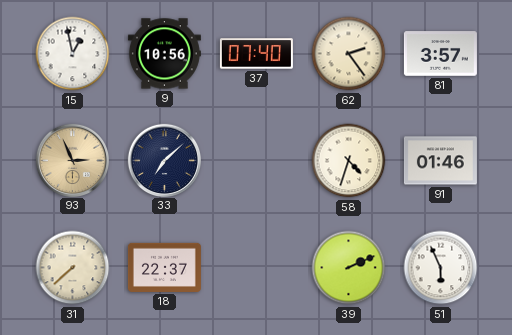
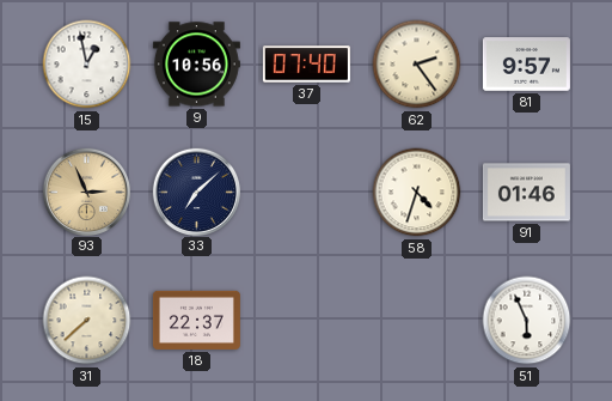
81: 3:57 -> 9:57 (526, 65)
39: 2:11 -> none (349, 268)
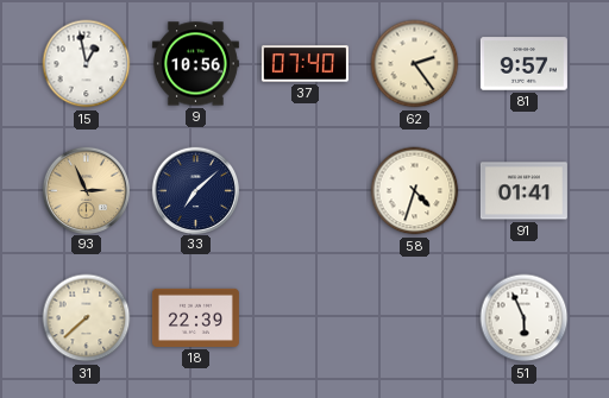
91: 01:46 -> 01:41 (523, 191)
18: 22:37 -> 22:39 (195, 317)
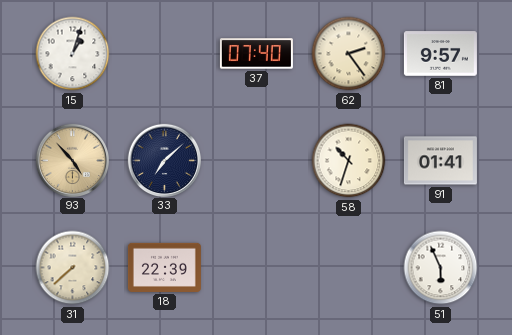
15: 12:58 -> 1:03 (73, 54)
9: 10:56 -> none (195, 64)
93: 2:56 -> 4:53 (72, 160)
58: 4:33 -> 10:33 (349, 161)
